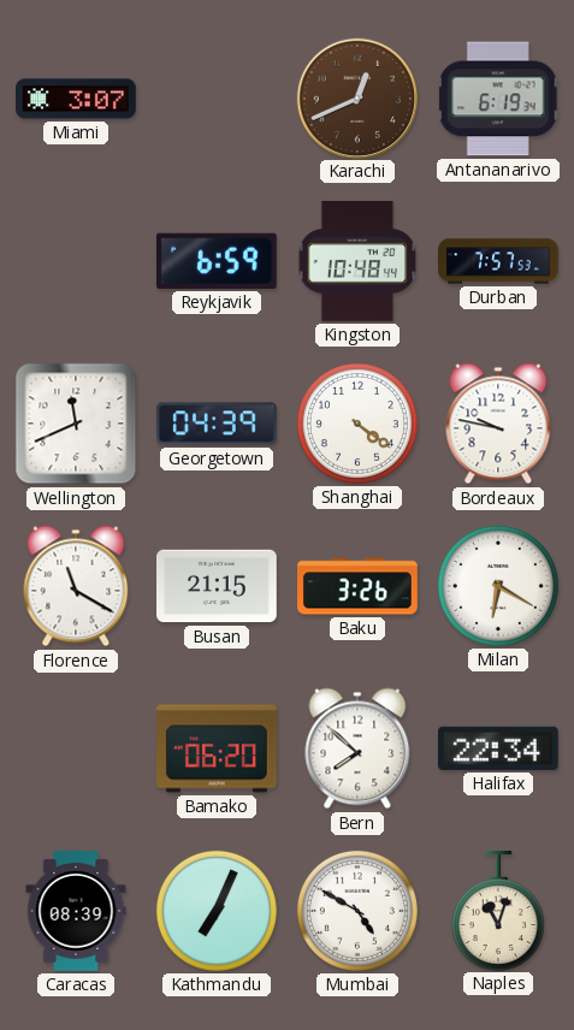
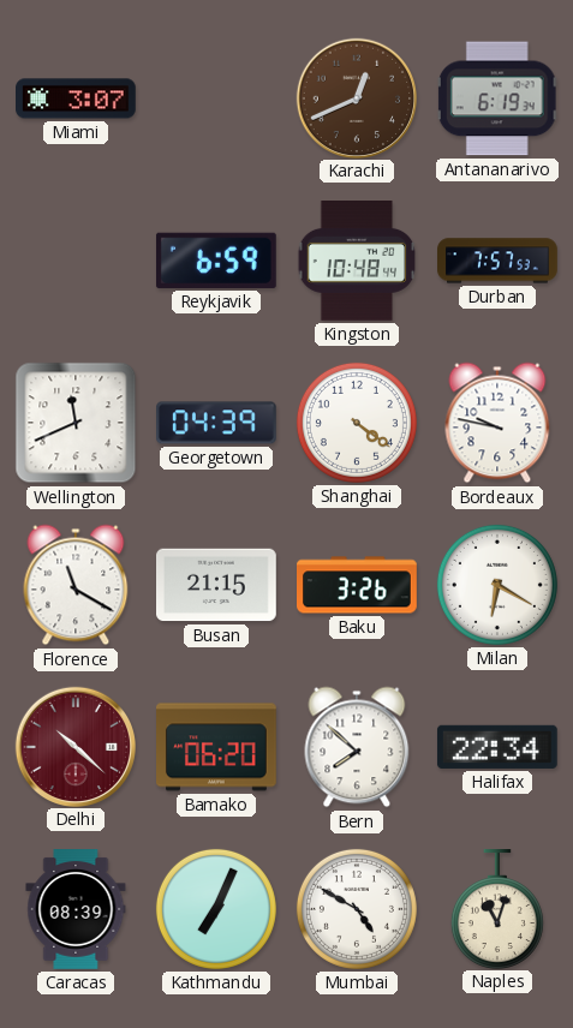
Delhi: none -> 10:22 (74, 746)
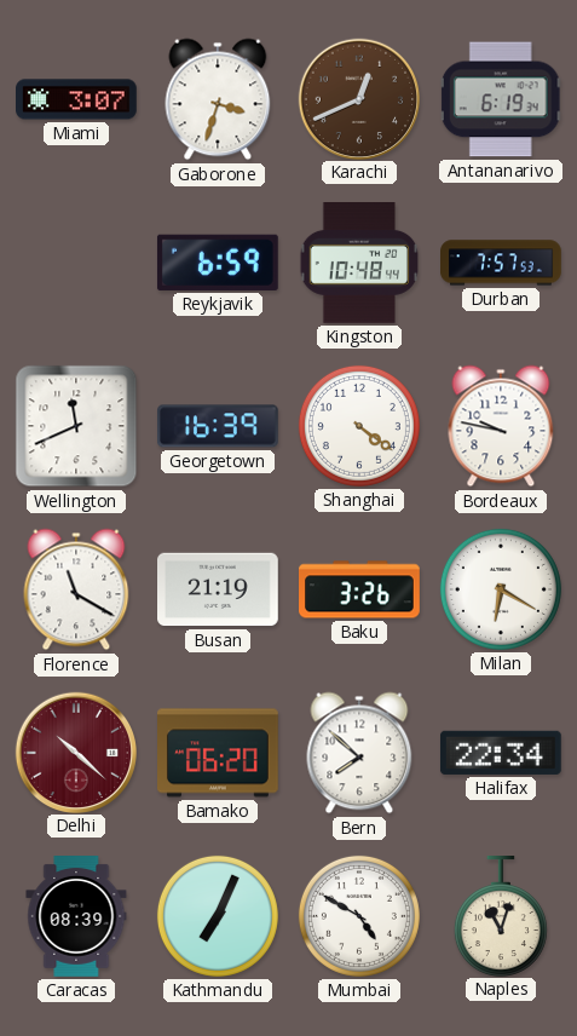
Gaborone: none -> 3:33 (218, 99)
Georgetown: 04:39 -> 16:39 (219, 426)
Busan: 21:15 -> 21:19 (219, 589)
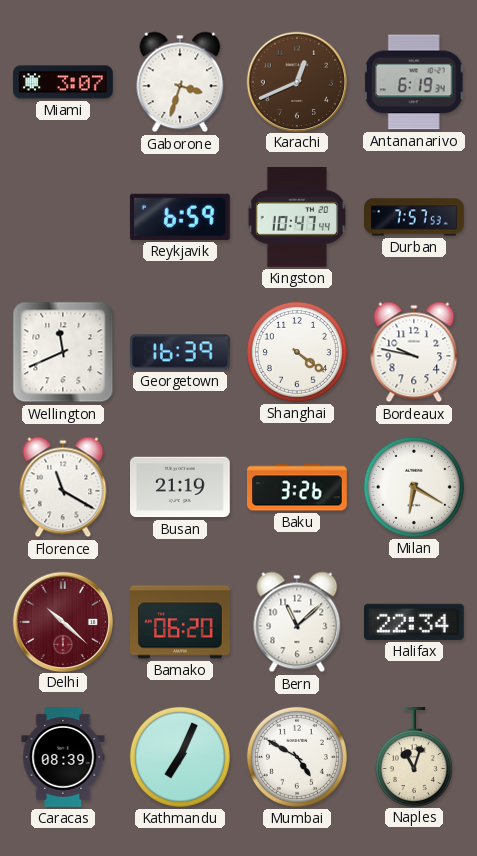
Kingston: 10:48 -> 10:47 (296, 218)
Bern: 7:52 -> 11:08 (297, 622)
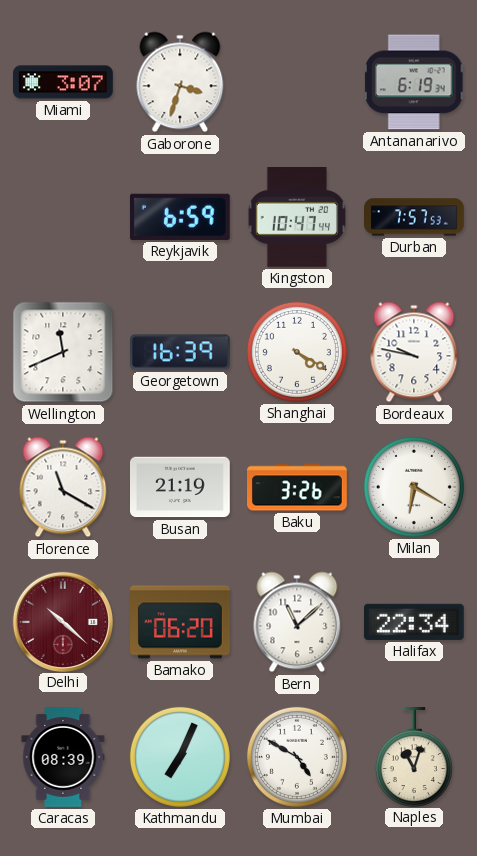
Karachi: 12:41 -> none (296, 81)
Shanghai: 4:21 -> 4:20 (297, 352)
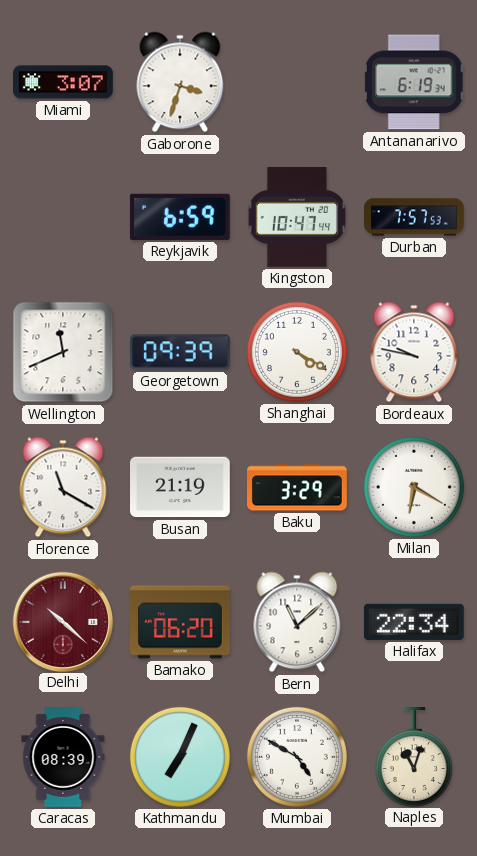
Georgetown: 16:39 -> 09:39 (181, 352)
Baku: 3:26 -> 3:29 (298, 487)
